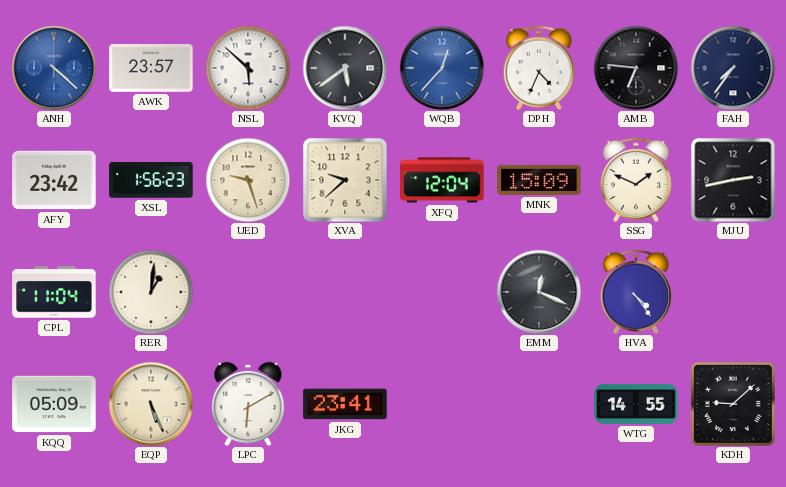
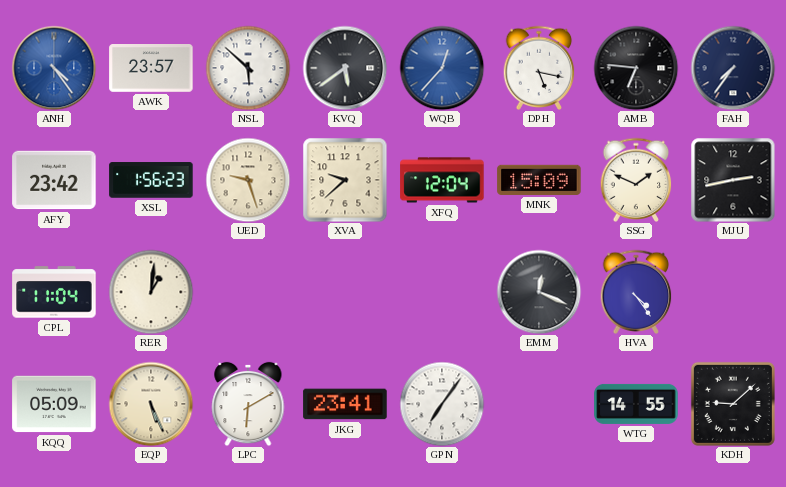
ANH: 4:22 -> 4:24 (54, 68)
DPH: 4:34 -> 5:17 (539, 67)
GPN: none -> 7:06 (442, 404)
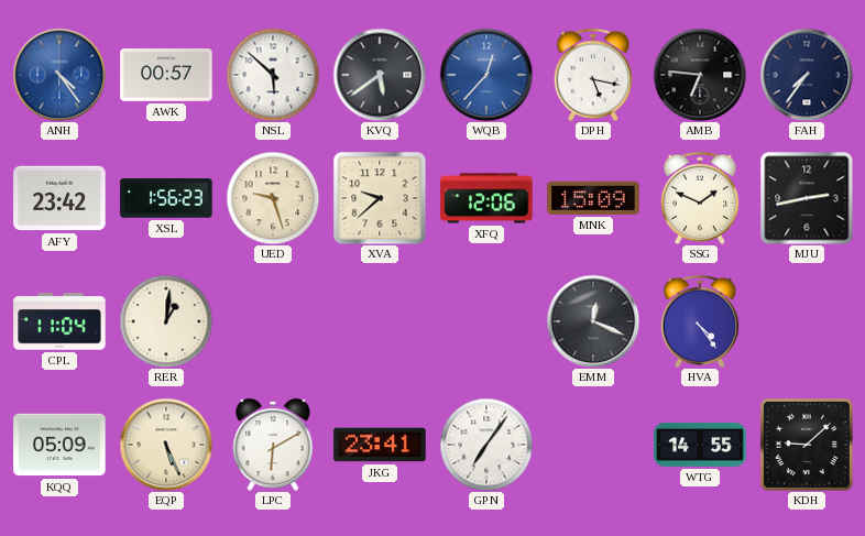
AWK: 23:57 -> 00:57 (166, 76)
XFQ: 12:04 -> 12:06 (486, 198)
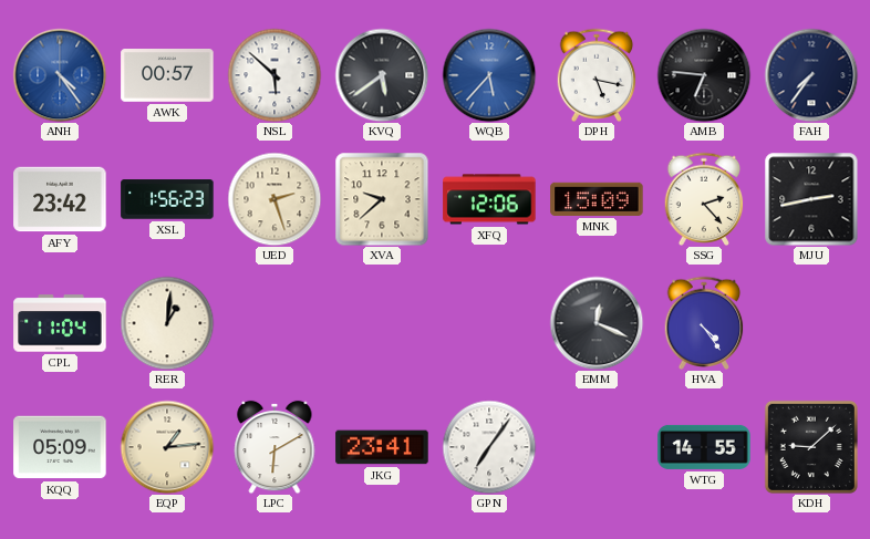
WQB: 12:37 -> 5:37 (489, 75)
UED: 9:27 -> 2:27 (275, 199)
SSG: 1:49 -> 2:23 (704, 198)
EQP: 5:26 -> 1:14 (167, 447)
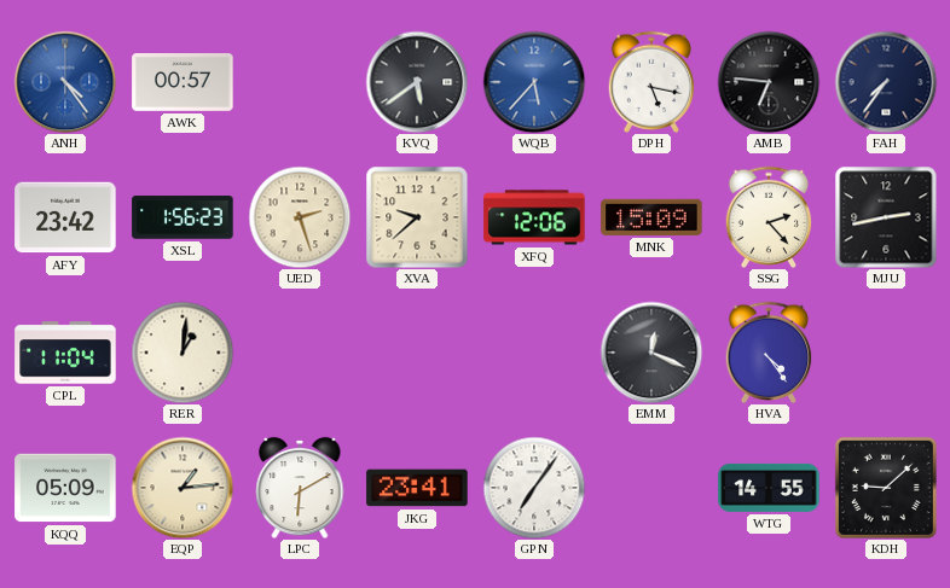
NSL: 5:52 -> none (275, 75)
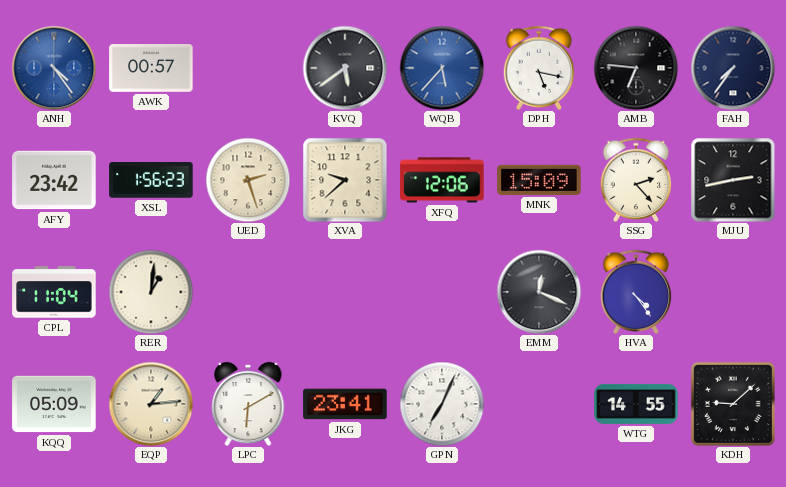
GPN: 7:06 -> 7:04 (442, 404)
